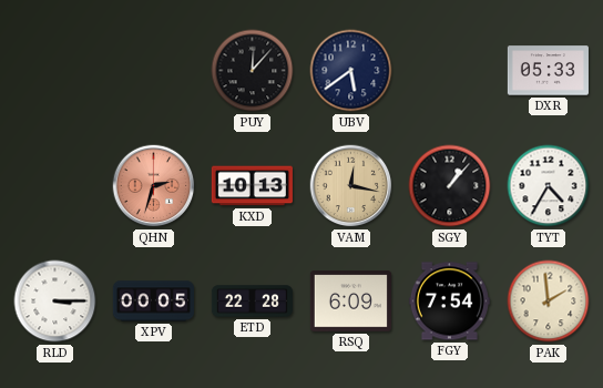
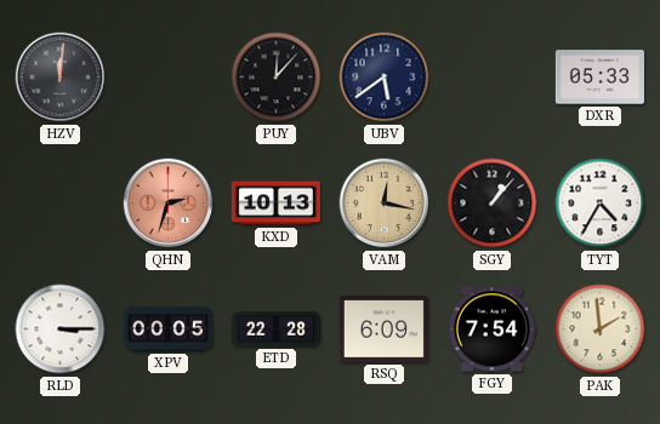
HZV: none -> 12:01 (61, 78)
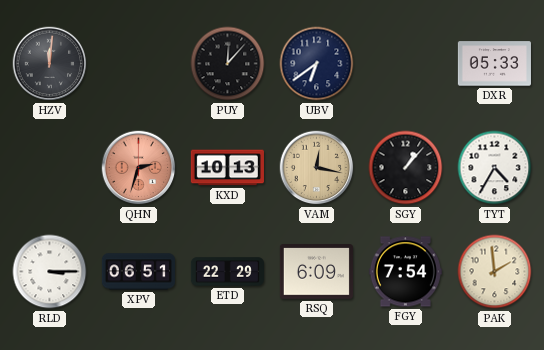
UBV: 5:39 -> 6:39 (317, 64)
XPV: 00:05 -> 06:51 (138, 272)
ETD: 22:28 -> 22:29 (227, 272)
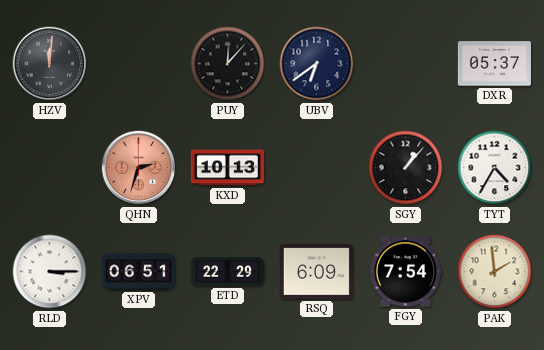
DXR: 05:33 -> 05:37 (494, 64)
VAM: 12:17 -> none (317, 168)
